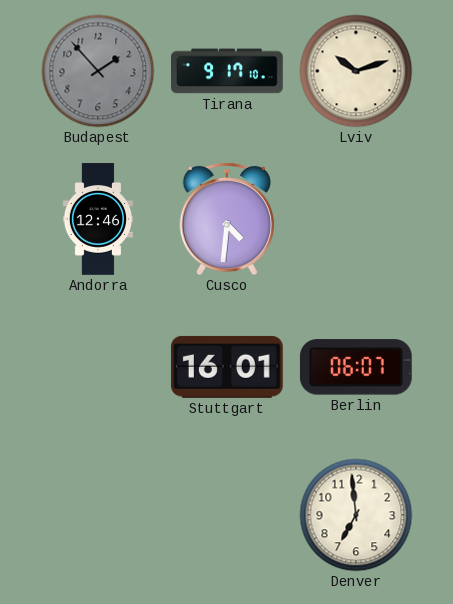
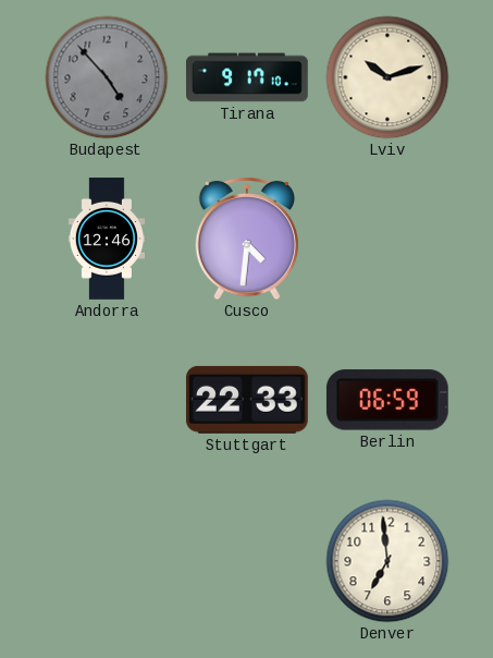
Budapest: 1:53 -> 4:53 (107, 77)
Stuttgart: 16:01 -> 22:33 (247, 400)
Berlin: 06:07 -> 06:59 (387, 400)
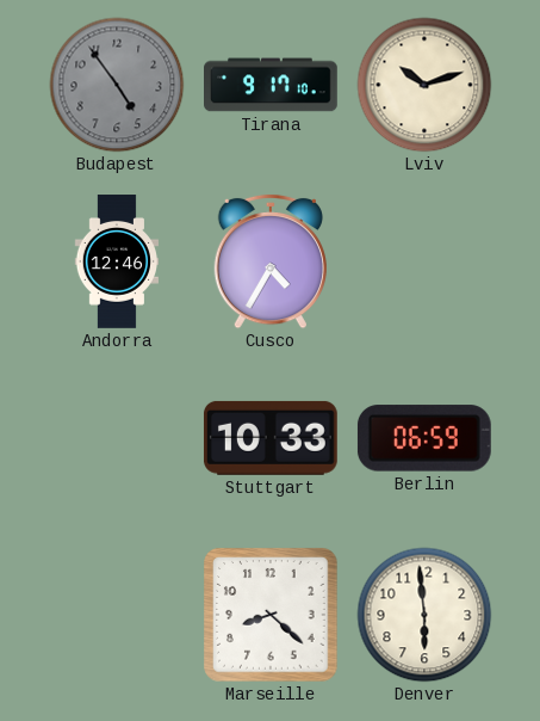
Budapest: 4:53 -> 4:54 (117, 85)
Cusco: 4:31 -> 4:35 (269, 261)
Stuttgart: 22:33 -> 10:33 (271, 438)
Marseille: none -> 8:22 (271, 615)
Denver: 6:59 -> 5:59 (424, 615)
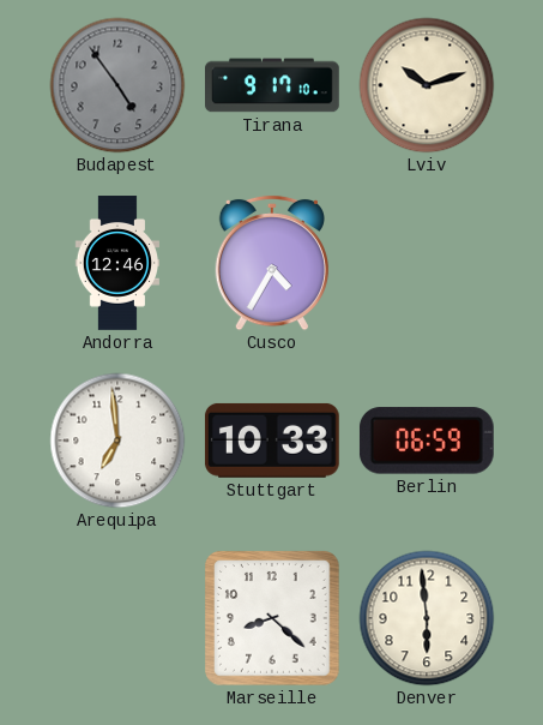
Arequipa: none -> 6:59 (117, 441)
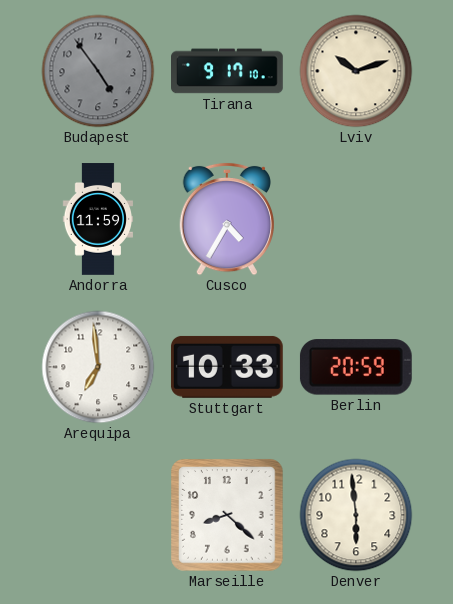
Andorra: 12:46 -> 11:59 (97, 219)
Berlin: 06:59 -> 20:59 (356, 367)
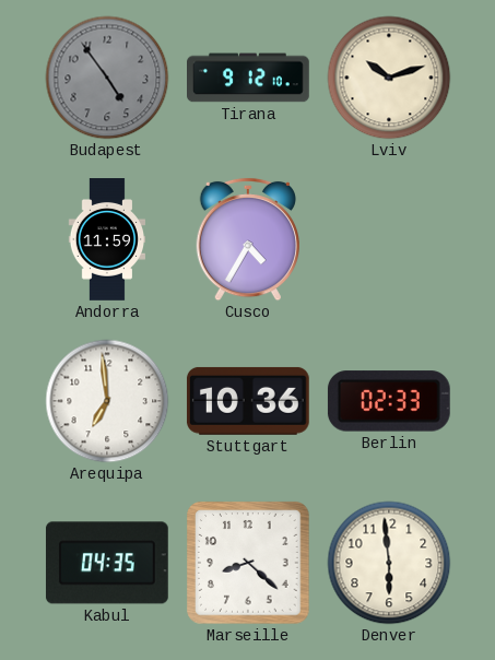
Tirana: 9:17 -> 9:12 (249, 78)
Stuttgart: 10:33 -> 10:36 (248, 401)
Berlin: 20:59 -> 02:33 (389, 401)
Kabul: none -> 04:35 (107, 563)
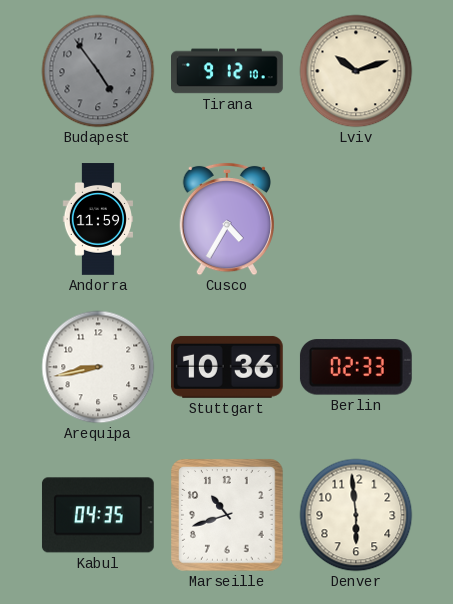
Arequipa: 6:59 -> 8:43 (98, 367)
Marseille: 8:22 -> 10:42 (227, 515)
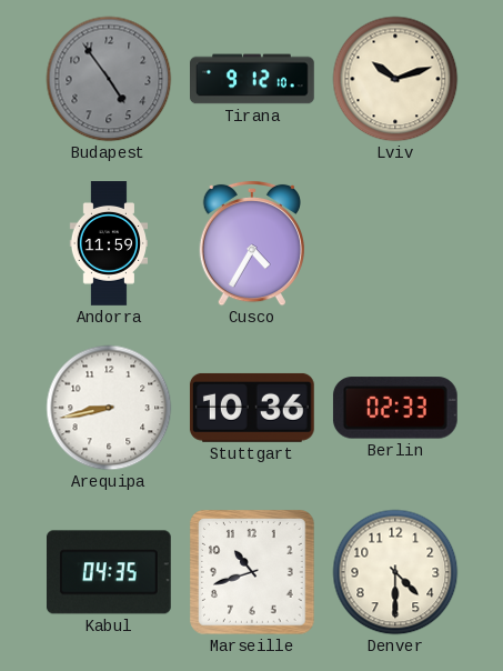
Denver: 5:59 -> 4:30 (395, 572)
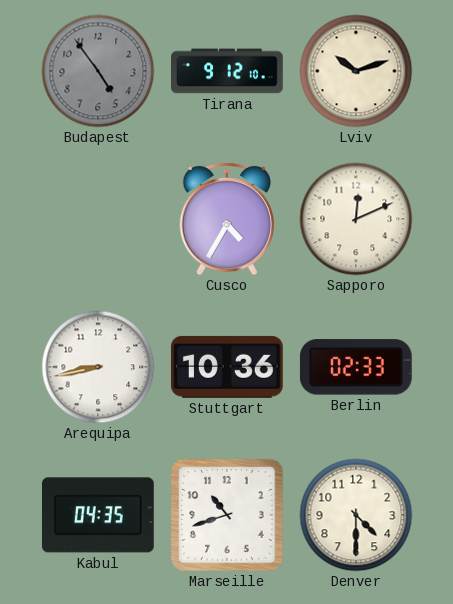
Andorra: 11:59 -> none (108, 243)
Sapporo: none -> 12:11 (356, 219)
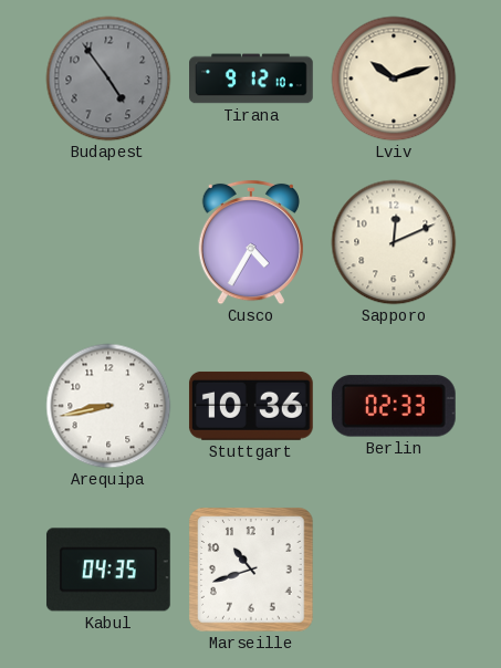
Denver: 4:30 -> none (356, 515)
